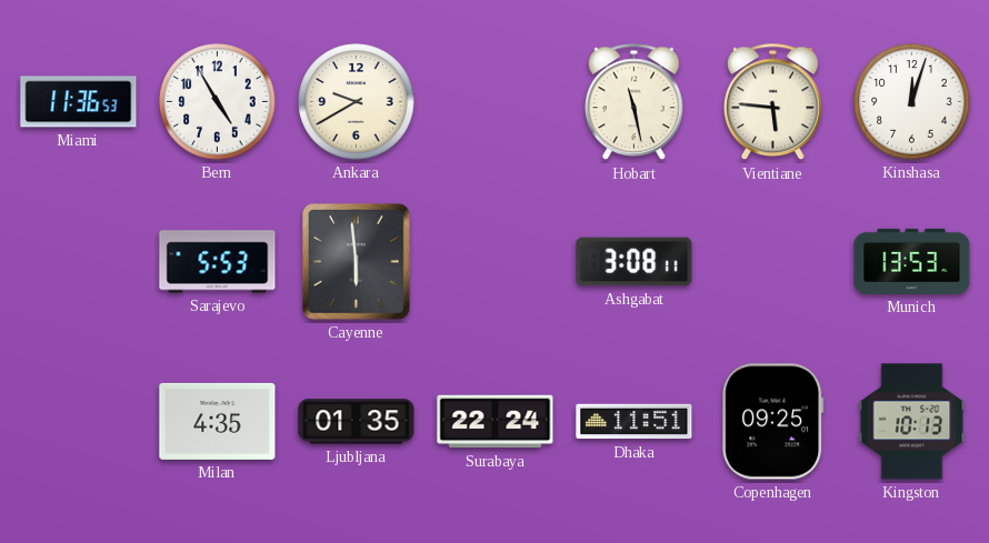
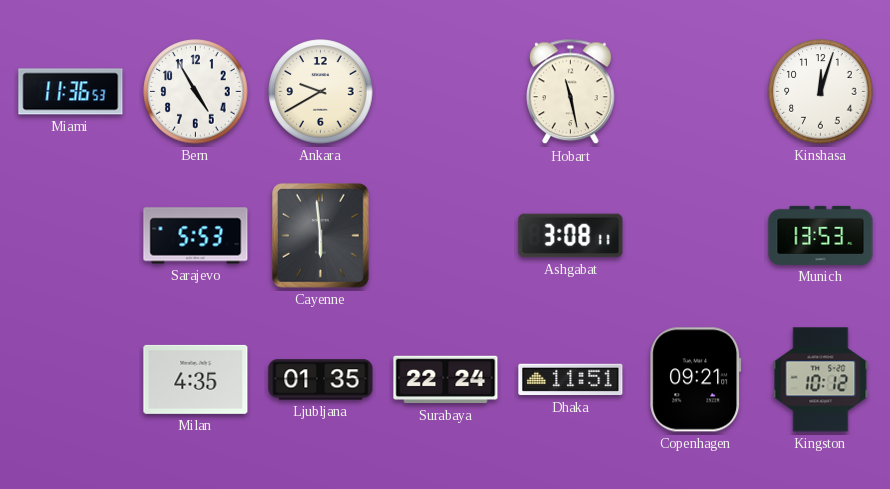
Vientiane: 5:46 -> none (773, 102)
Copenhagen: 09:25 -> 09:21 (696, 380)
Kingston: 10:13 -> 10:12 (821, 380)
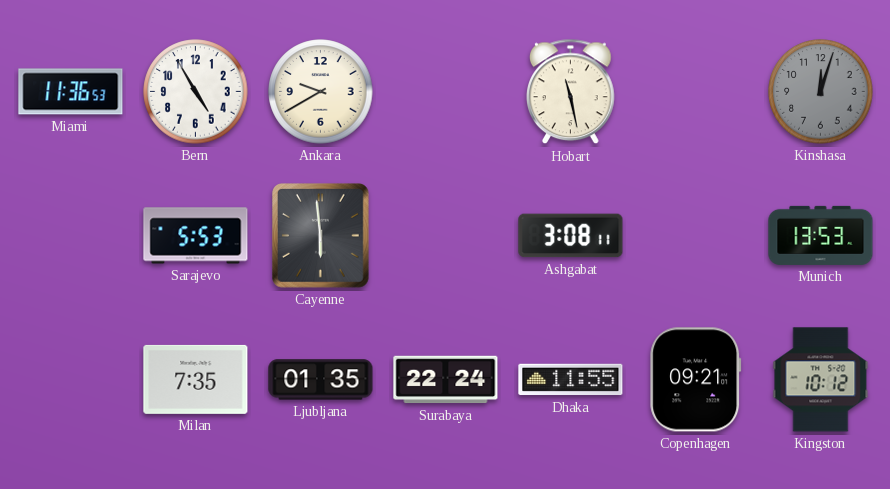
Kinshasa dial: white -> grey (821, 92)
Milan: 4:35 -> 7:35 (196, 379)
Dhaka: 11:51 -> 11:55 (571, 380)
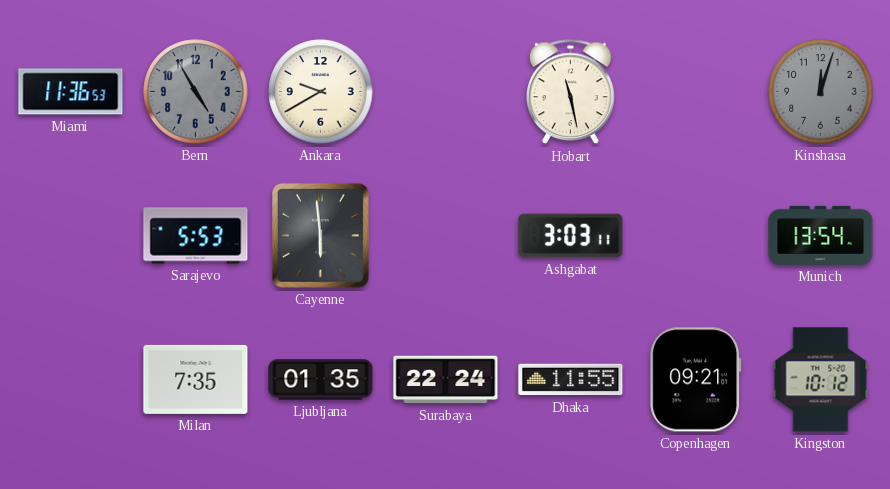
Bern dial: white -> grey (196, 92)
Ashgabat: 3:08 -> 3:03 (571, 236)
Munich: 13:53 -> 13:54 (821, 235)
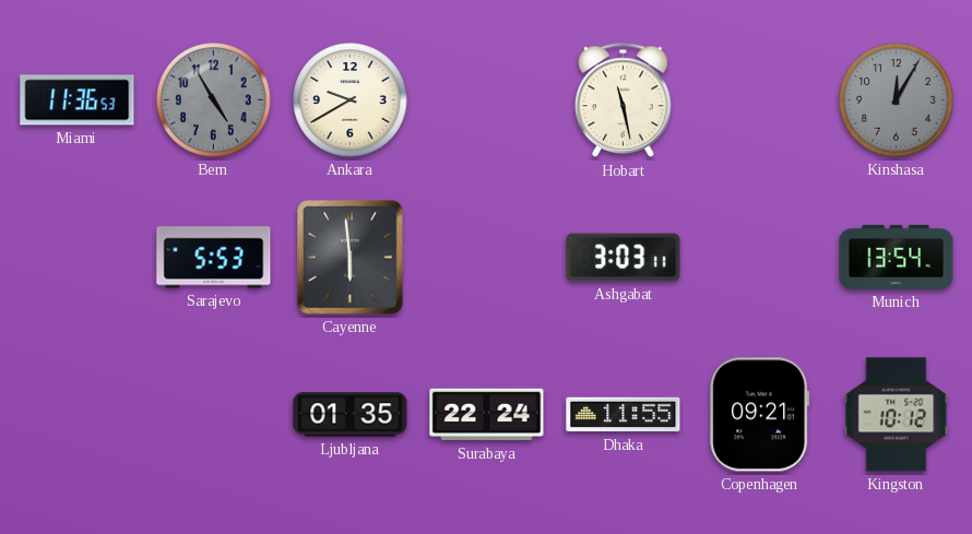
Kinshasa: 12:03 -> 12:05 (897, 100)
Milan: 7:35 -> none (196, 379)
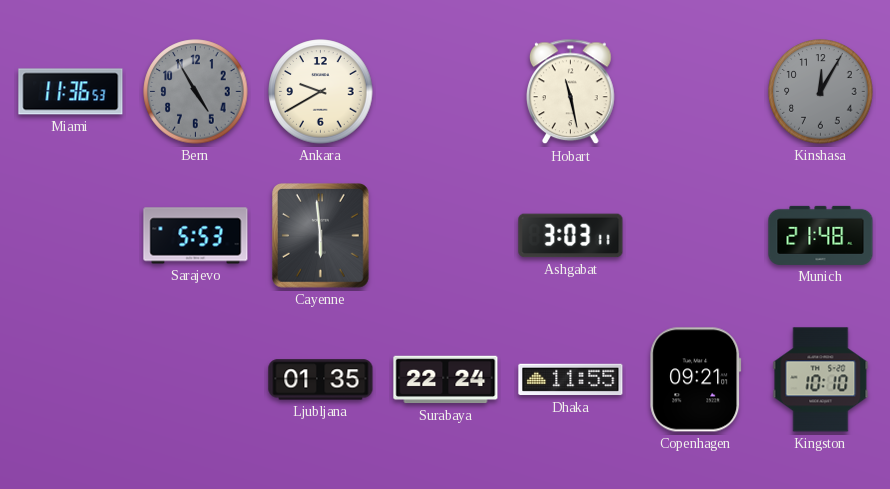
Munich: 13:54 -> 21:48 (821, 235)
Kingston: 10:12 -> 10:10 (821, 380)
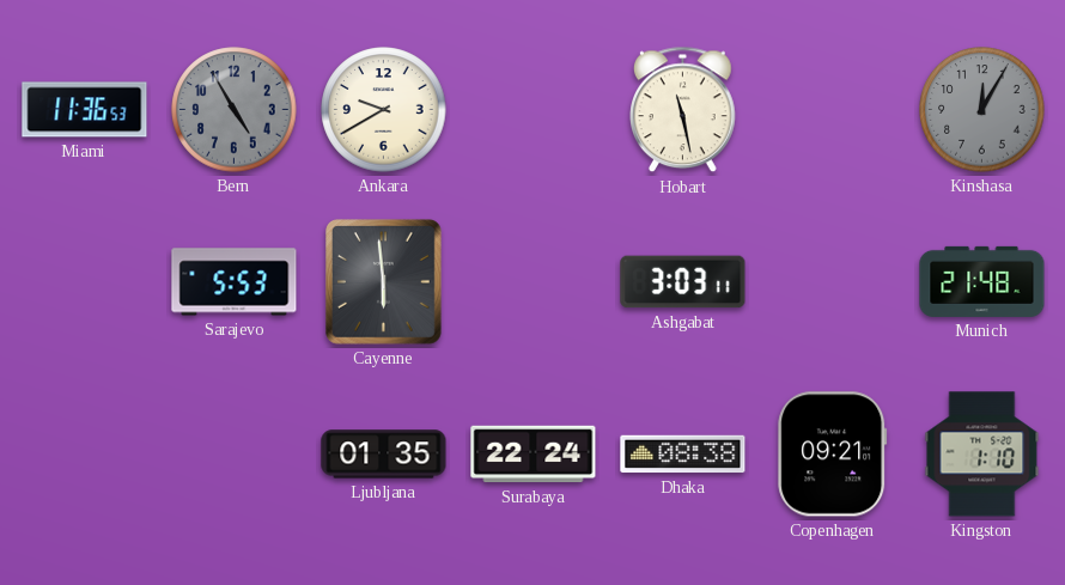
Dhaka: 11:55 -> 08:38 (683, 455)
Kingston: 10:10 -> 1:10 (982, 455)
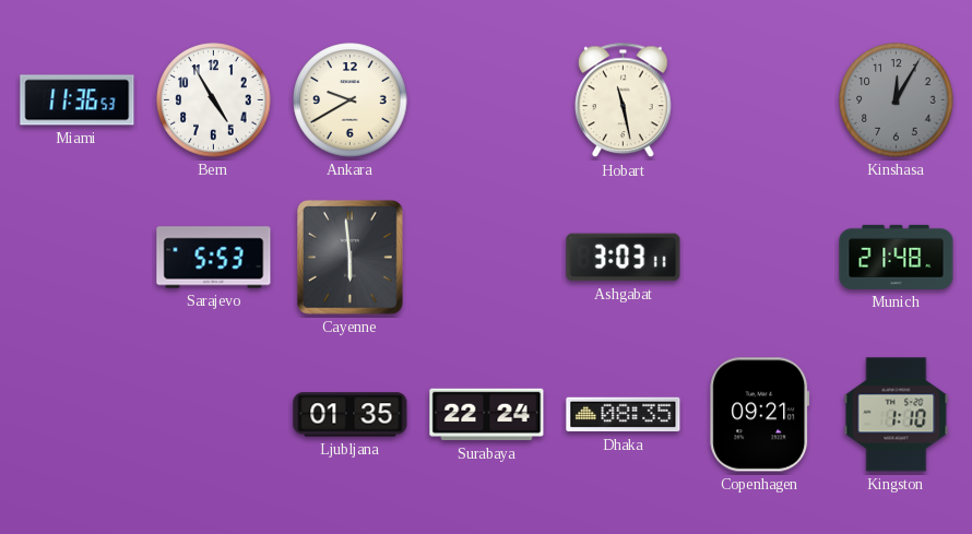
Bern dial: grey -> white (214, 100)
Dhaka: 08:38 -> 08:35 (624, 415)
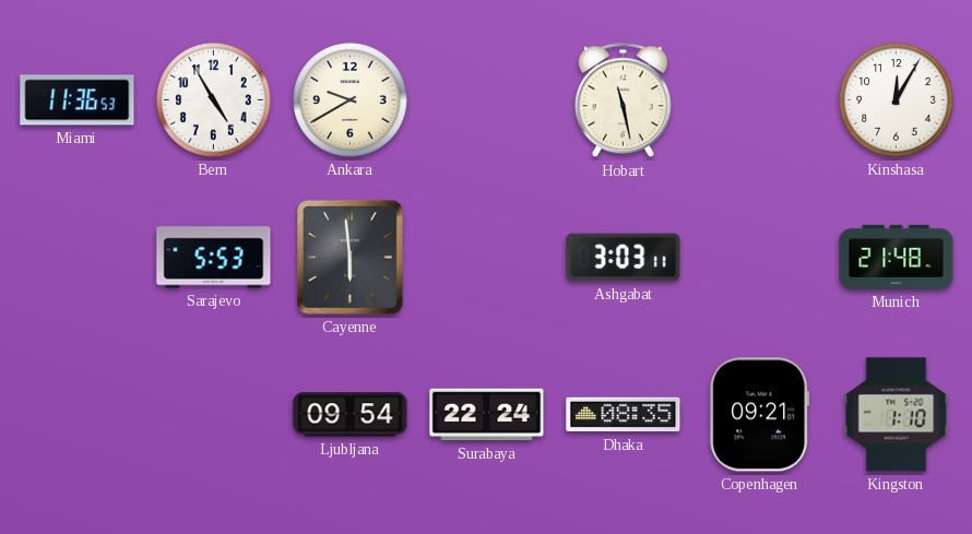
Kinshasa dial: grey -> white (897, 100)
Ljubljana: 01:35 -> 09:54 (351, 415)
